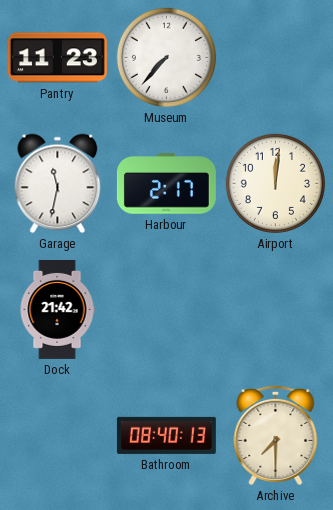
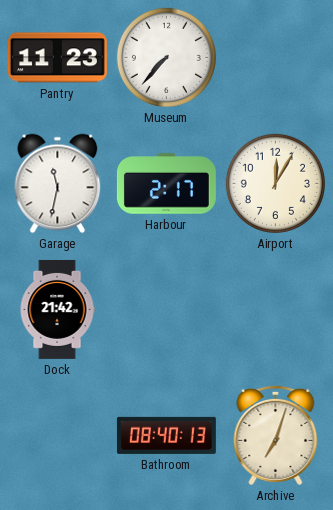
Airport: 12:01 -> 12:05 (275, 183)
Archive: 7:30 -> 7:03 (276, 435)
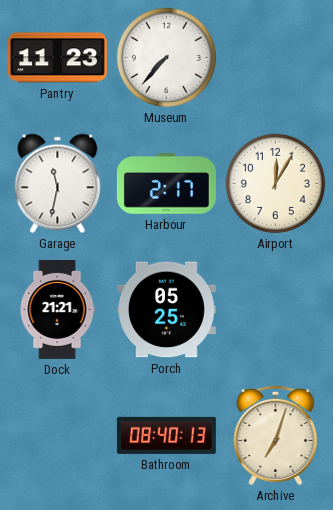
Dock: 21:42 -> 21:21 (57, 309)
Porch: none -> 05:25 (166, 310)
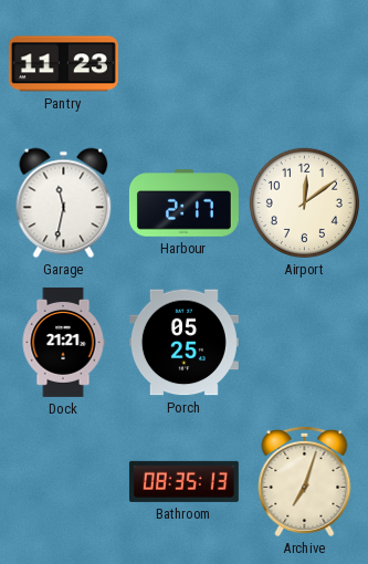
Museum: 7:37 -> none (166, 57)
Airport: 12:05 -> 12:09 (304, 202)
Bathroom: 08:40 -> 08:35 (183, 481)
